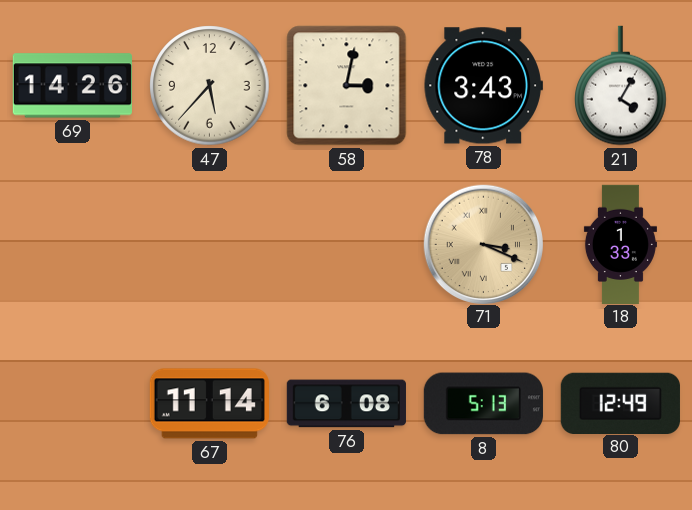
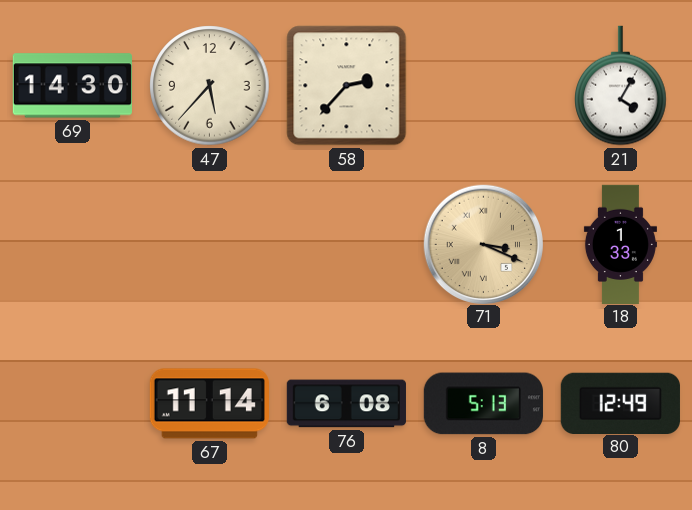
69: 14:26 -> 14:30 (72, 86)
58: 3:02 -> 2:37 (347, 86)
78: 3:43 -> none (483, 86)
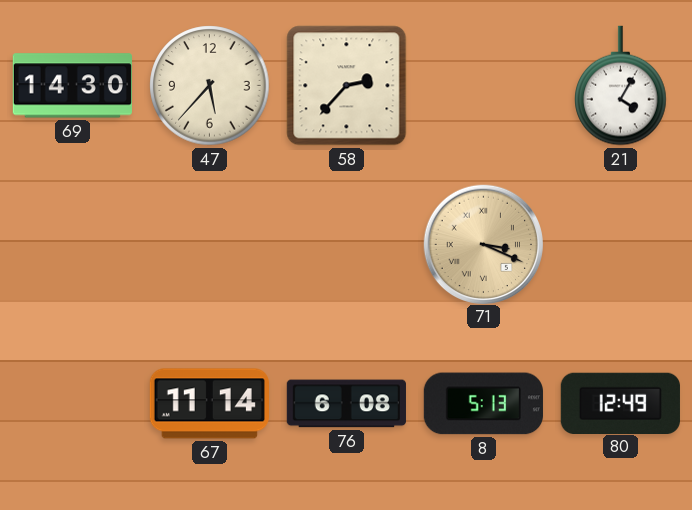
18: 1:33 -> none (620, 244)
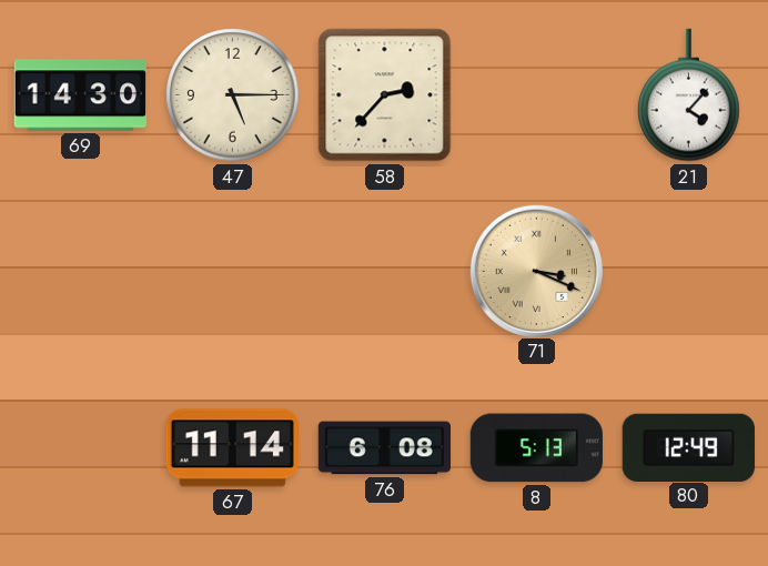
47: 5:37 -> 5:15 (233, 95)
21: 4:05 -> 4:07 (689, 95)
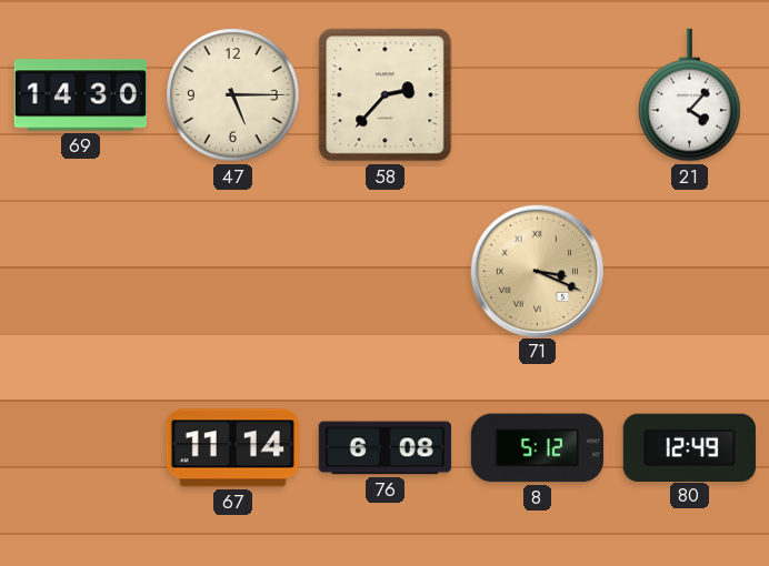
8: 5:13 -> 5:12 (537, 448)
